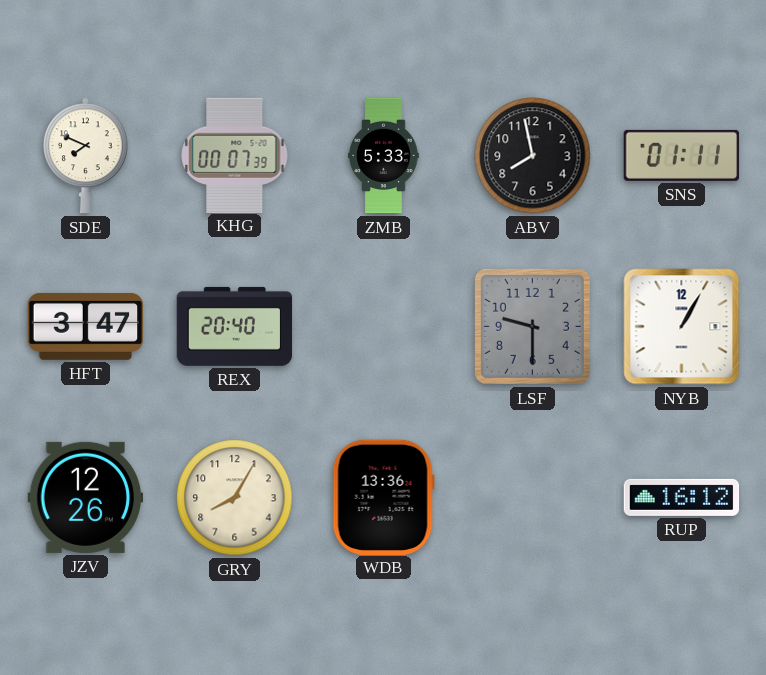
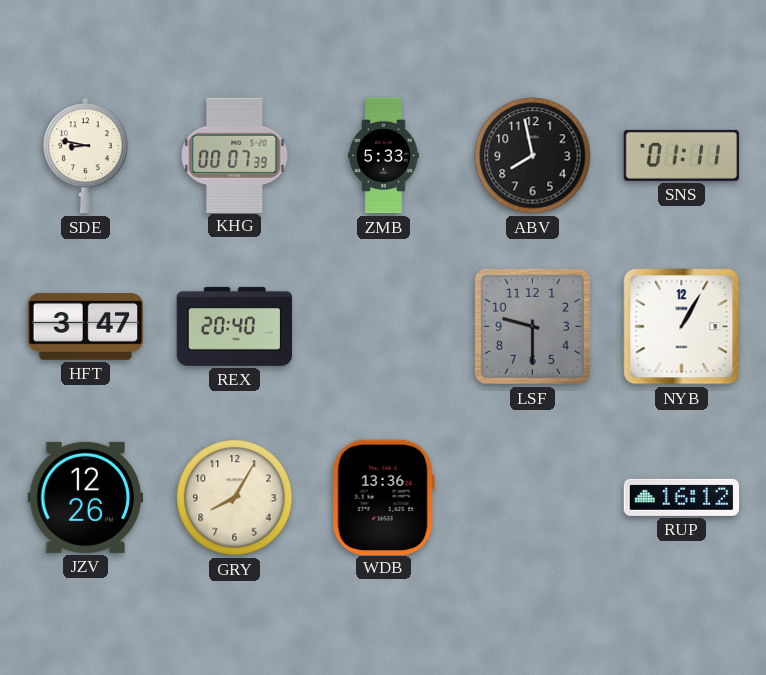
SDE: 7:49 -> 8:47 (86, 156)
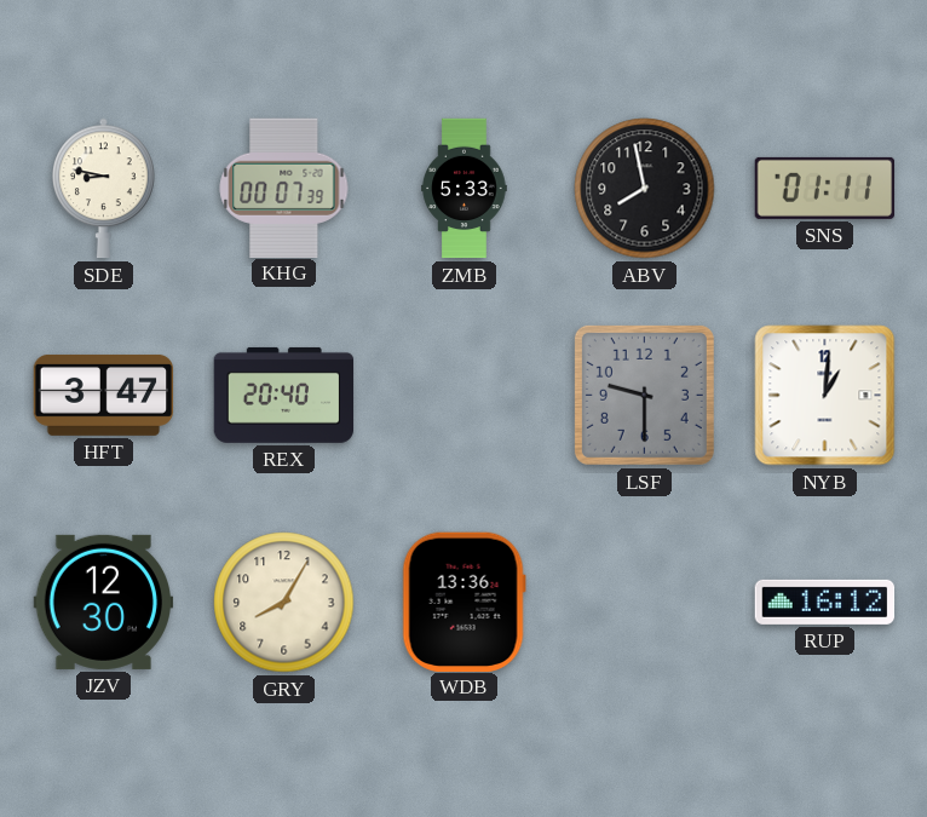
NYB: 1:05 -> 1:01 (825, 396)
JZV: 12:26 -> 12:30 (104, 602)
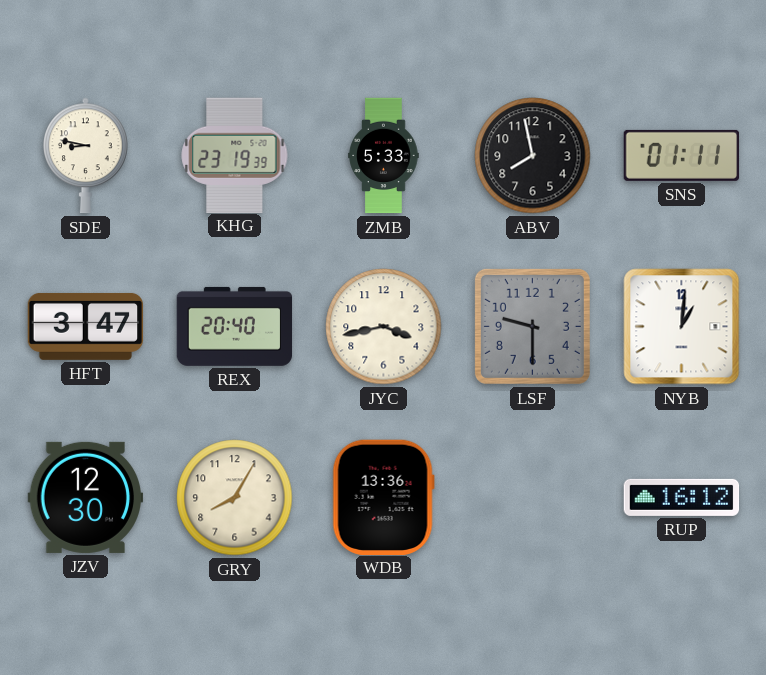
KHG: 00:07 -> 23:19 (235, 155)
JYC: none -> 3:43 (384, 327)
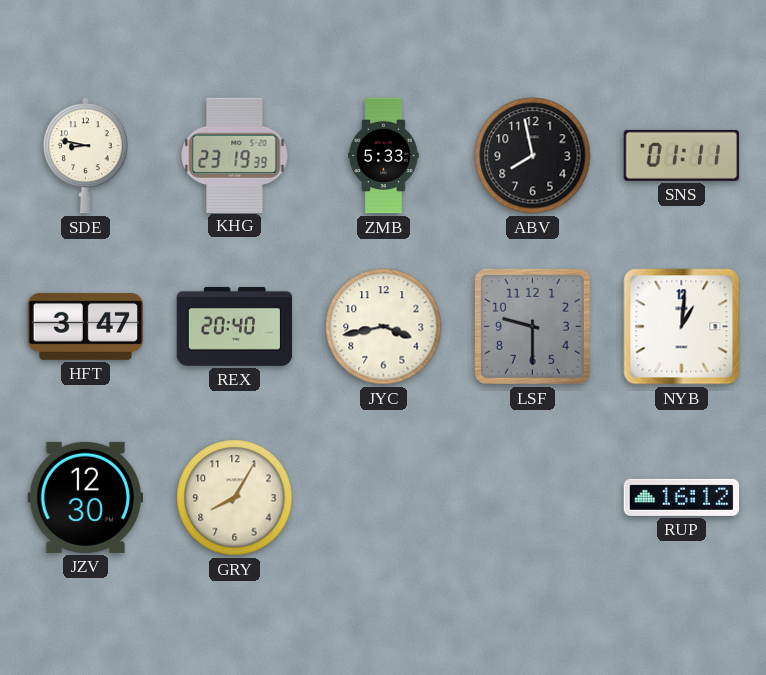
WDB: 13:36 -> none (383, 497)
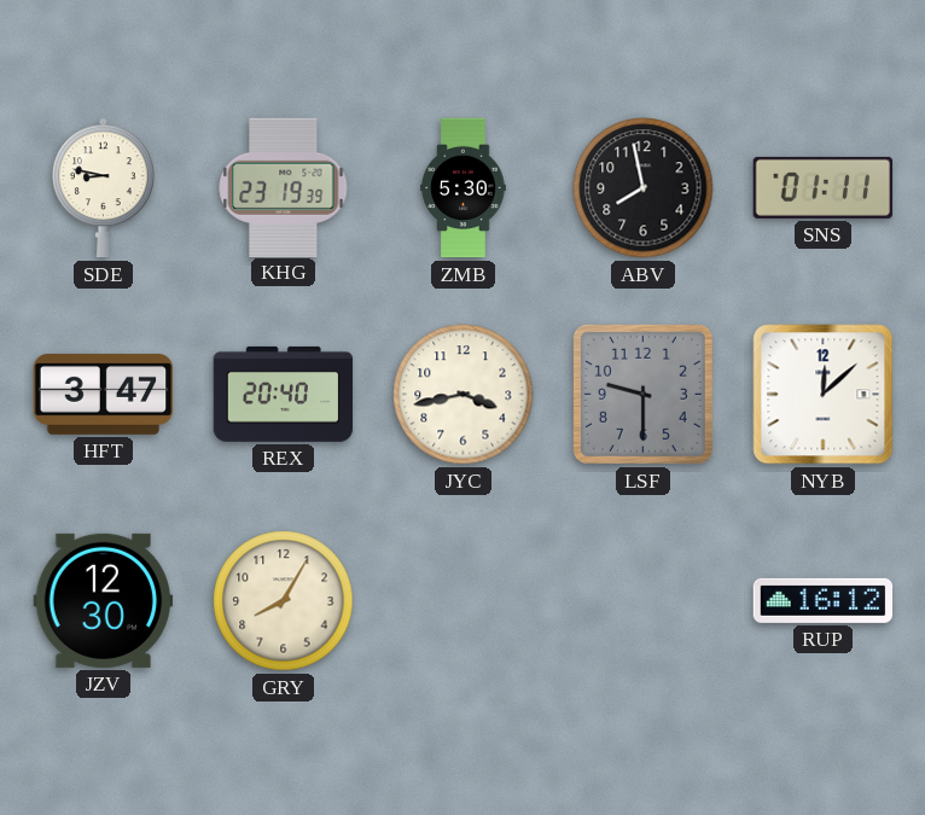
ZMB: 5:33 -> 5:30 (464, 188)
NYB: 1:01 -> 12:08 (824, 395)
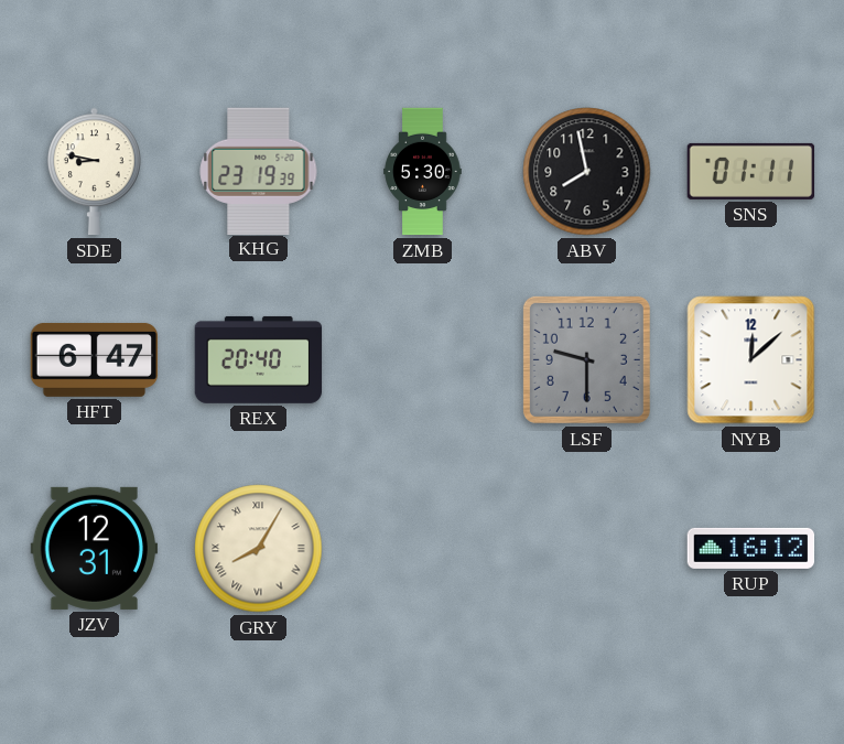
HFT: 3:47 -> 6:47 (95, 359)
JYC: 3:43 -> none (464, 395)
JZV: 12:30 -> 12:31 (95, 548)
GRY numerals: Arabic -> Roman (259, 549)
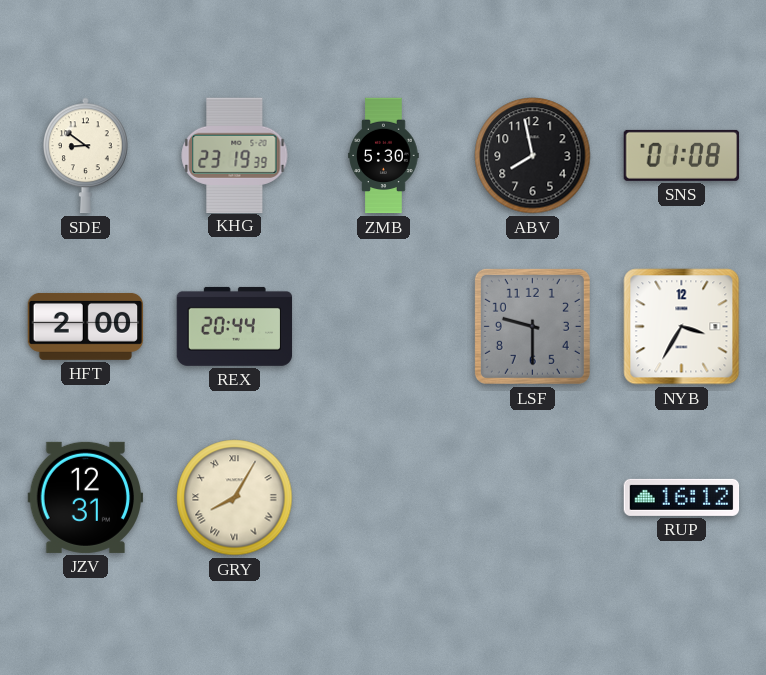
SDE: 8:47 -> 8:51 (86, 156)
SNS: 01:11 -> 01:08 (682, 155)
HFT: 6:47 -> 2:00 (86, 326)
REX: 20:40 -> 20:44 (235, 326)
NYB: 12:08 -> 3:35 (682, 327)
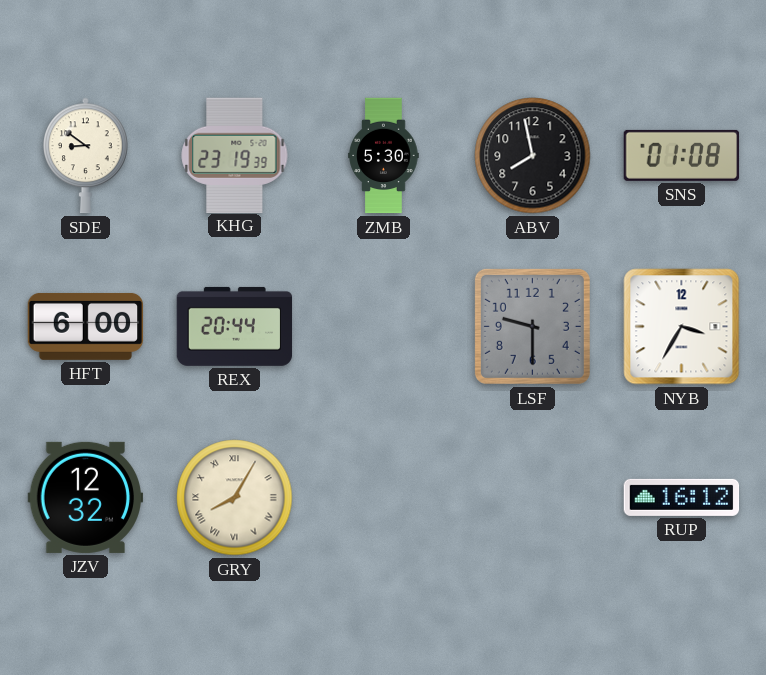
HFT: 2:00 -> 6:00 (86, 326)
JZV: 12:31 -> 12:32 (86, 497)
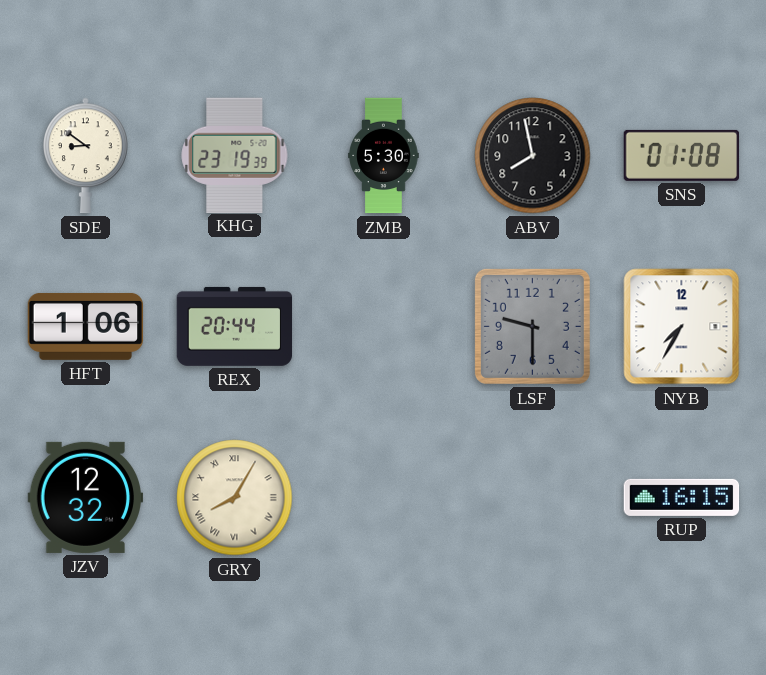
HFT: 6:00 -> 1:06 (86, 326)
NYB: 3:35 -> 7:35 (682, 327)
RUP: 16:12 -> 16:15 (682, 497)
